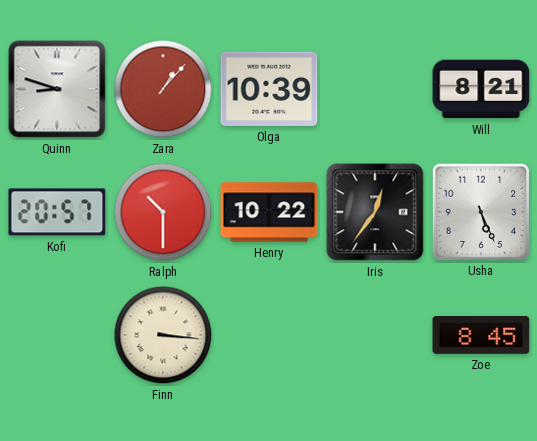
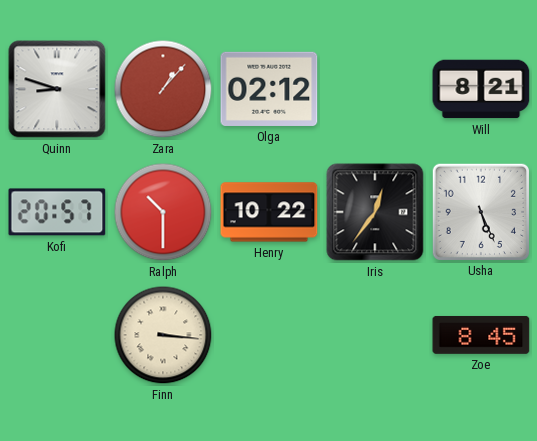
Olga: 10:39 -> 02:12 (269, 89)
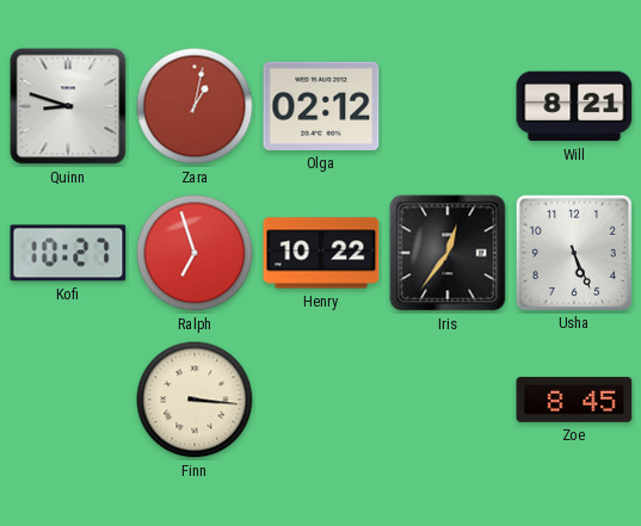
Zara: 1:07 -> 1:02 (195, 106)
Kofi: 20:57 -> 10:27 (68, 253)
Ralph: 10:30 -> 6:57 (195, 253)
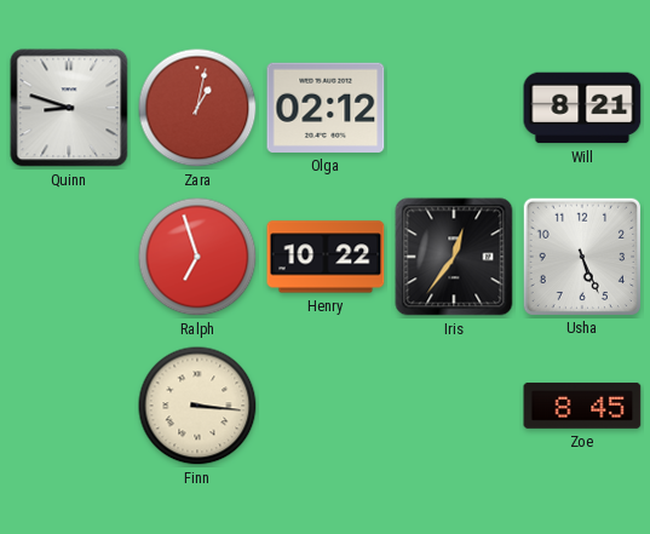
Kofi: 10:27 -> none (68, 253)
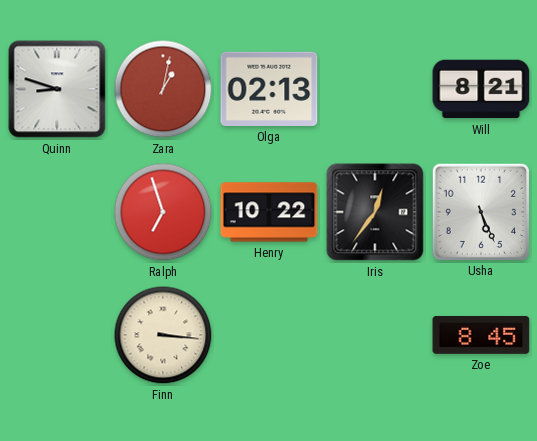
Olga: 02:12 -> 02:13 (269, 89)
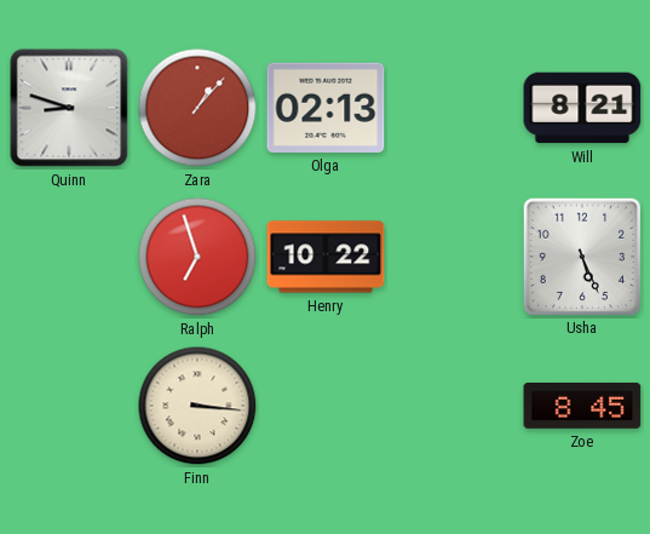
Zara: 1:02 -> 1:07 (197, 108)
Iris: 12:36 -> none (375, 212)
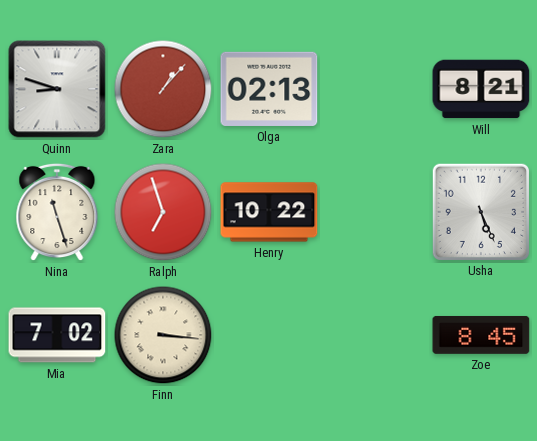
Nina: none -> 11:27 (57, 212)
Mia: none -> 7:02 (57, 335)
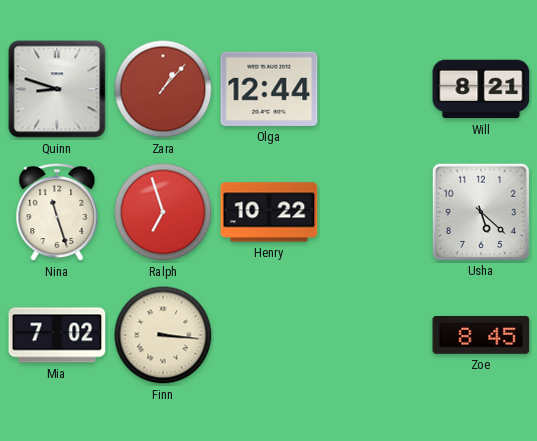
Olga: 02:13 -> 12:44 (269, 89)
Usha: 5:26 -> 5:22 (480, 211)
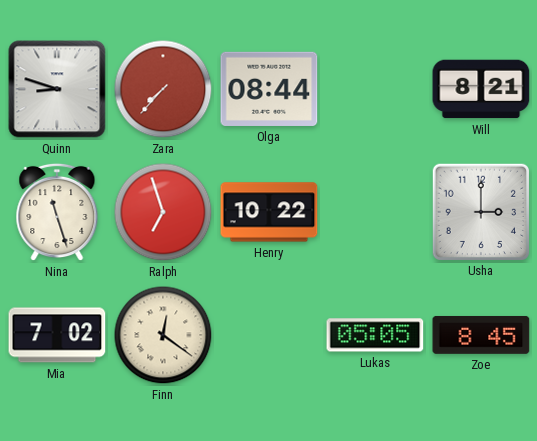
Zara: 1:07 -> 7:37 (163, 89)
Olga: 12:44 -> 08:44 (269, 89)
Usha: 5:22 -> 3:00 (480, 211)
Finn: 3:16 -> 12:21 (163, 335)
Lukas: none -> 05:05 (375, 335)
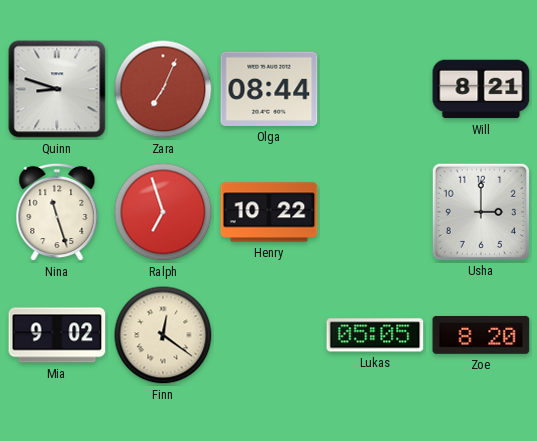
Zara: 7:37 -> 7:04 (163, 89)
Mia: 7:02 -> 9:02 (57, 335)
Zoe: 8:45 -> 8:20 (481, 335)
